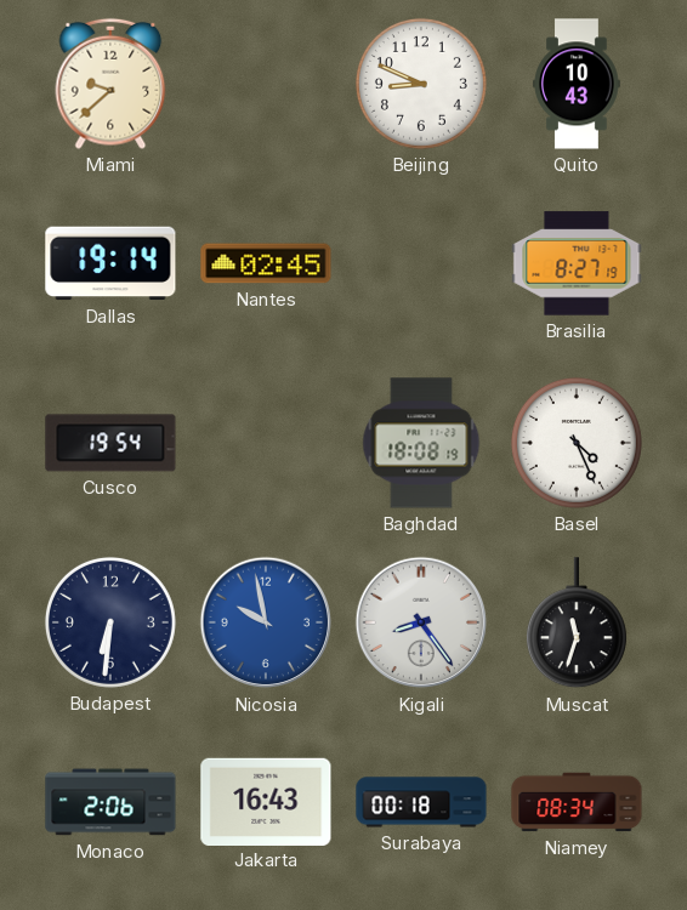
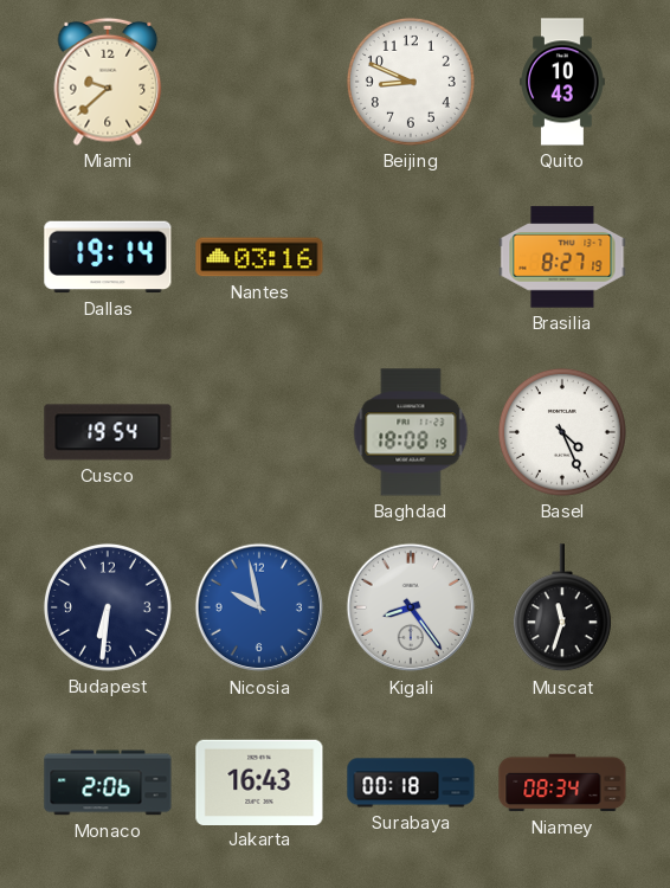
Nantes: 02:45 -> 03:16 (259, 257)
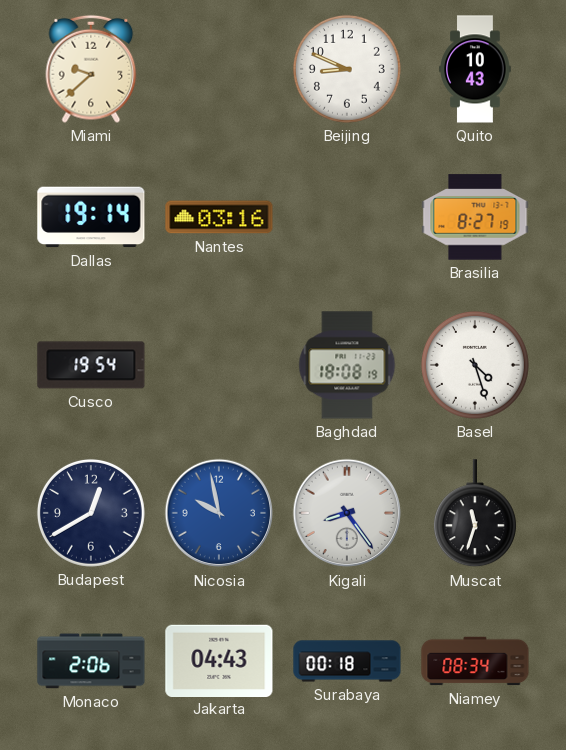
Basel: 4:26 -> 4:27 (475, 365)
Budapest: 6:31 -> 12:40 (91, 513)
Jakarta: 16:43 -> 04:43 (219, 660)
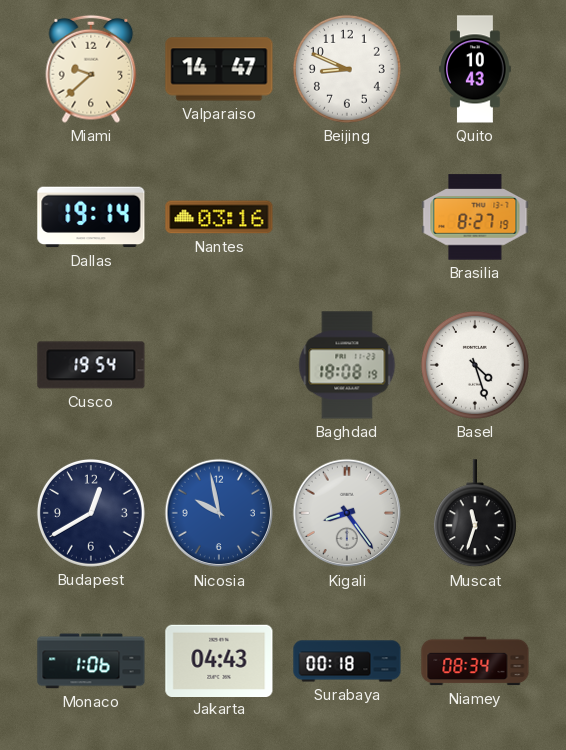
Valparaiso: none -> 14:47 (219, 69)
Monaco: 2:06 -> 1:06 (91, 661)
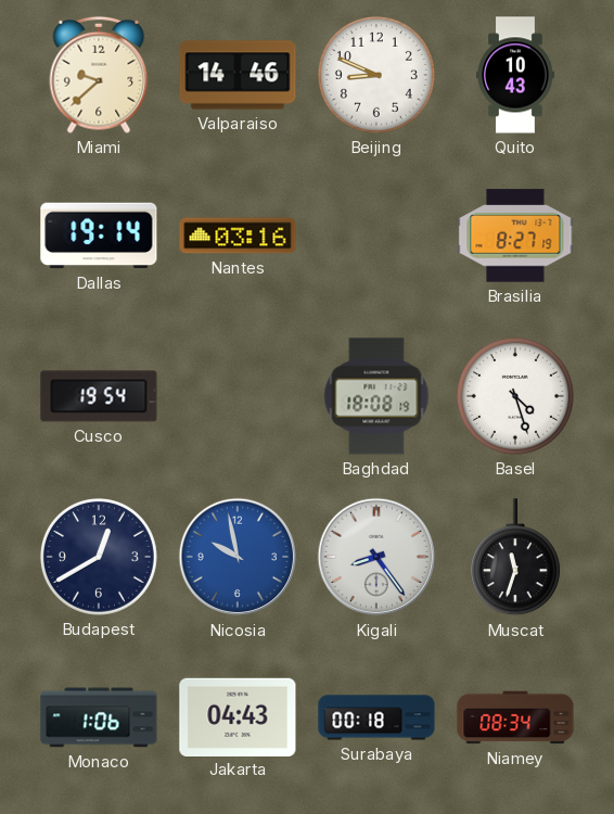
Valparaiso: 14:47 -> 14:46 (238, 75)
